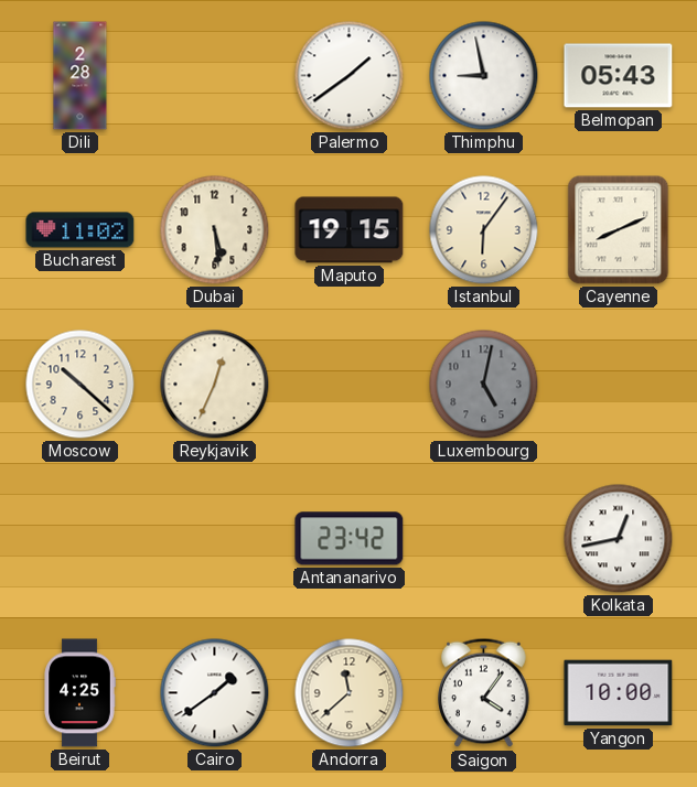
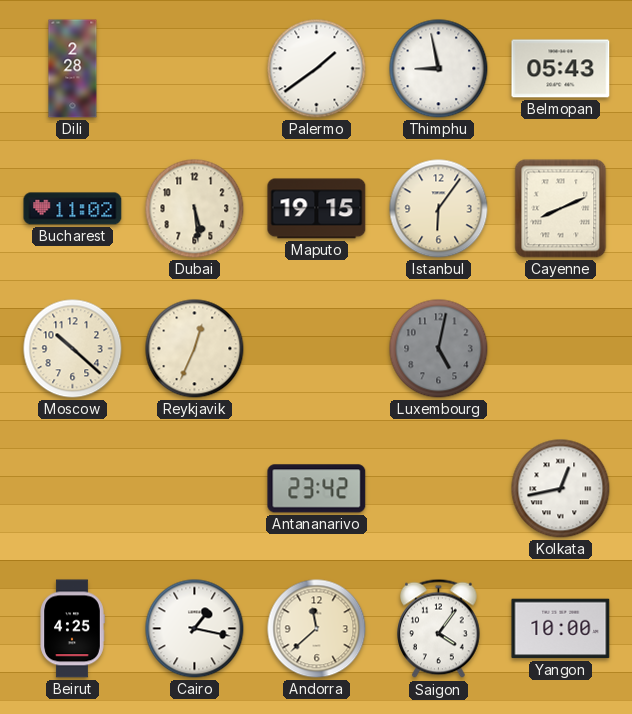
Cairo: 1:39 -> 1:17 (195, 629)
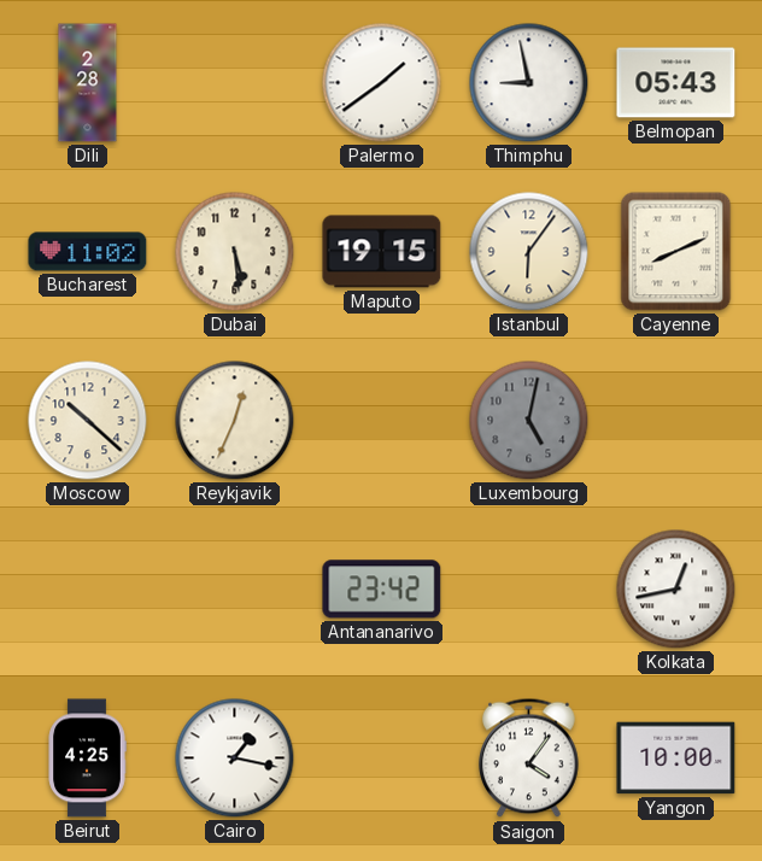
Andorra: 11:38 -> none (317, 629)
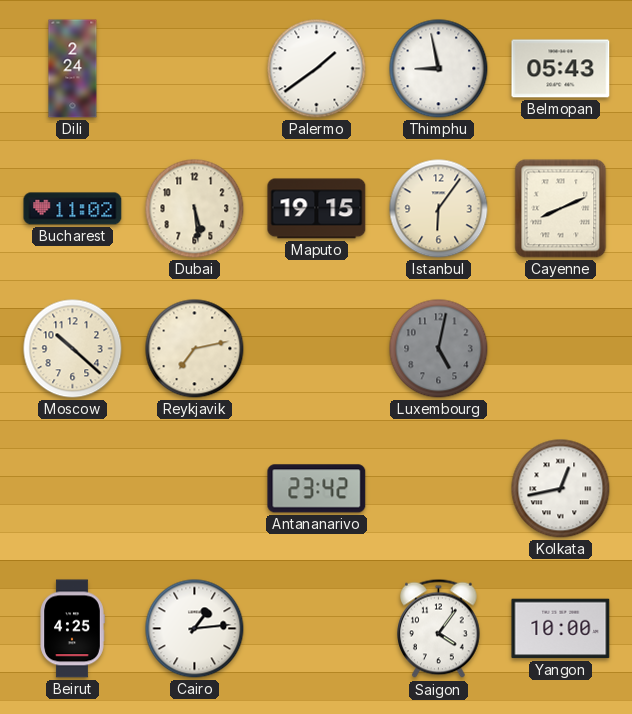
Dili: 2:28 -> 2:24 (73, 69)
Reykjavik: 12:34 -> 7:13 (195, 349)
Cairo: 1:17 -> 1:14 (195, 629)
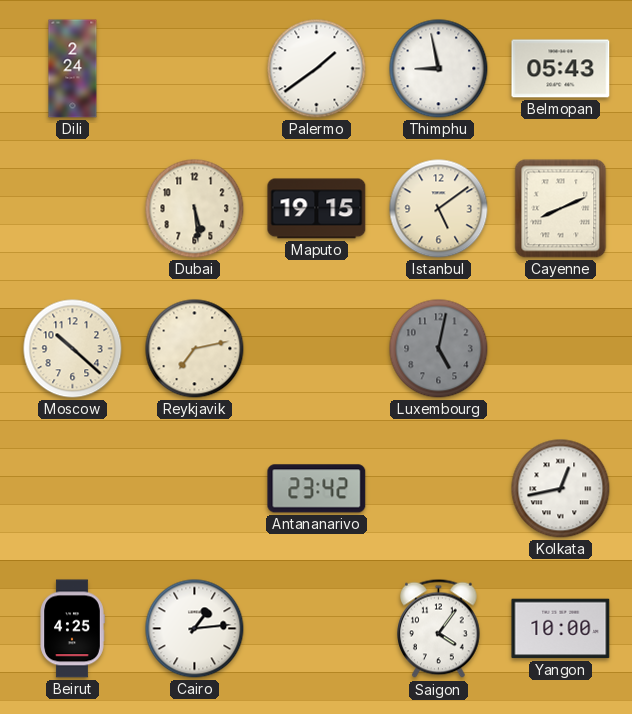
Bucharest: 11:02 -> none (73, 209)
Istanbul: 6:06 -> 5:09 (439, 209)
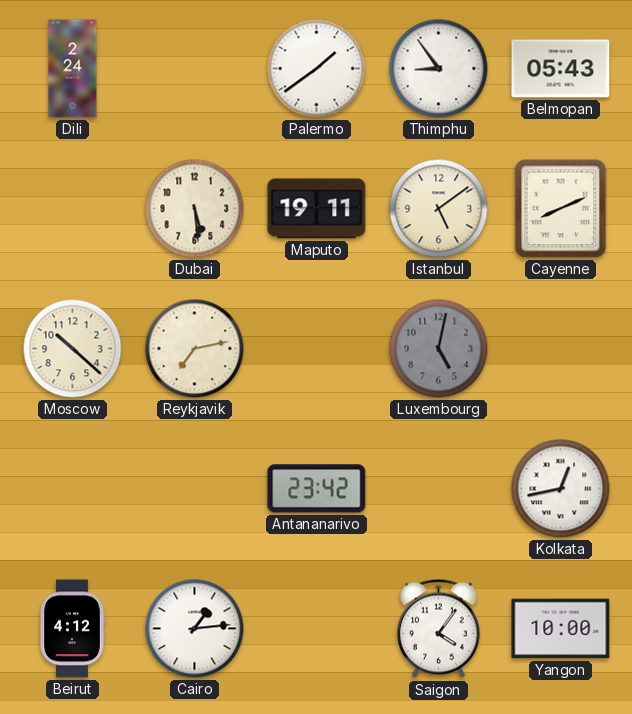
Thimphu: 8:58 -> 8:54 (439, 69)
Maputo: 19:15 -> 19:11 (317, 209)
Beirut: 4:25 -> 4:12 (72, 629)
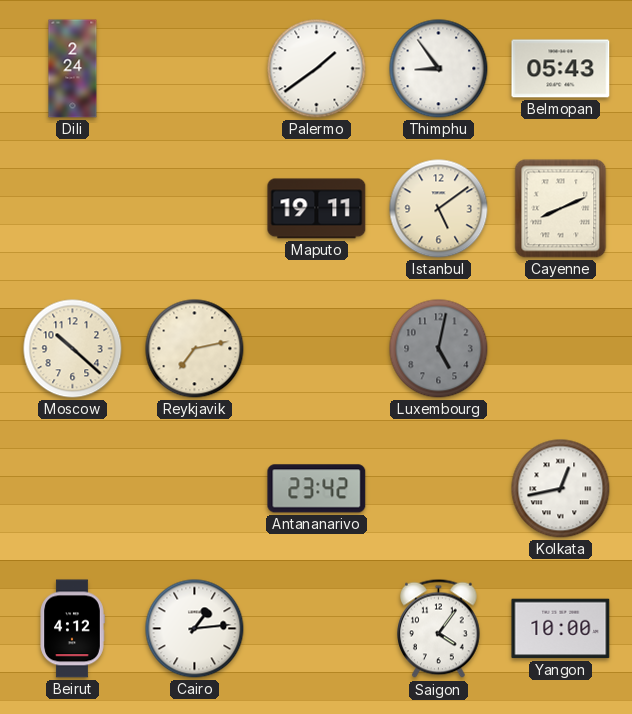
Dubai: 5:29 -> none (195, 209)
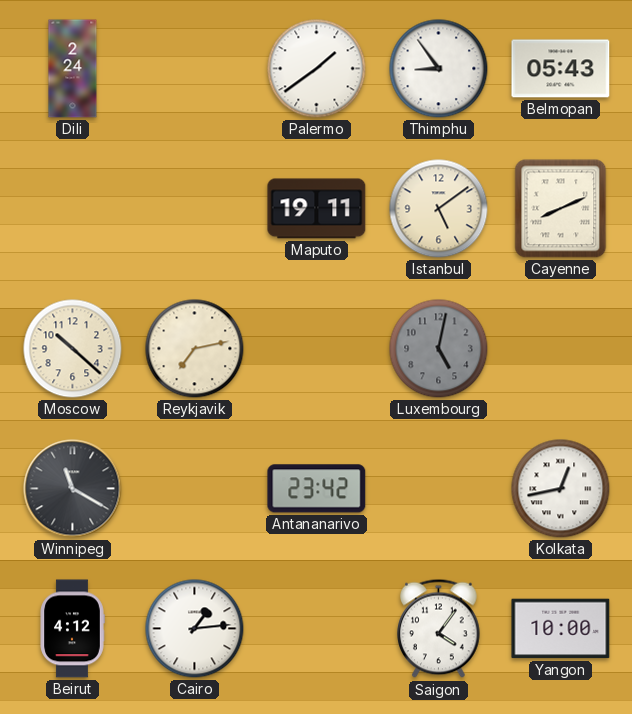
Winnipeg: none -> 11:20 (73, 489)
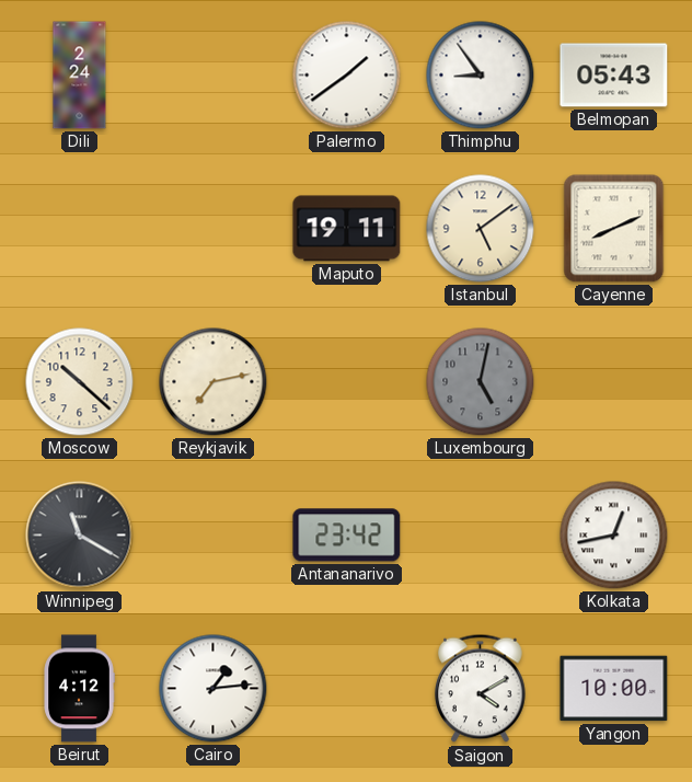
Saigon: 4:06 -> 4:10 (481, 689)
